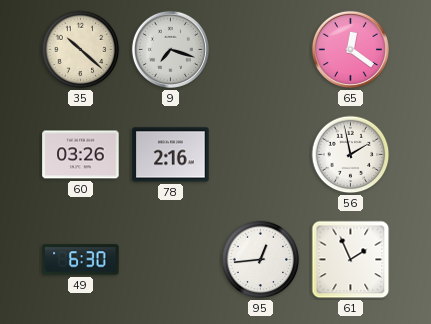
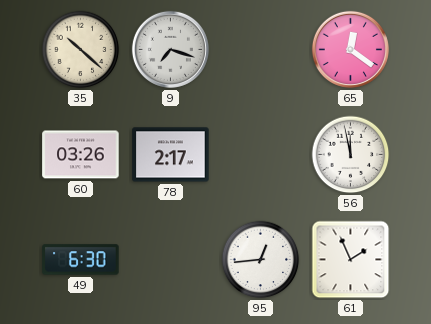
78: 2:16 -> 2:17 (171, 155)
56: 1:58 -> 11:58 (351, 155)
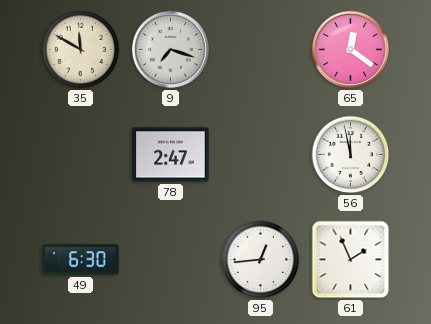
35: 10:22 -> 11:50 (81, 50)
60: 03:26 -> none (81, 155)
78: 2:17 -> 2:47 (171, 155)
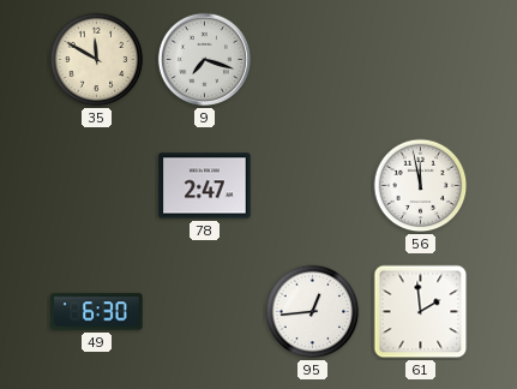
65: 12:21 -> none (350, 49)
61: 1:56 -> 1:59 (421, 312)
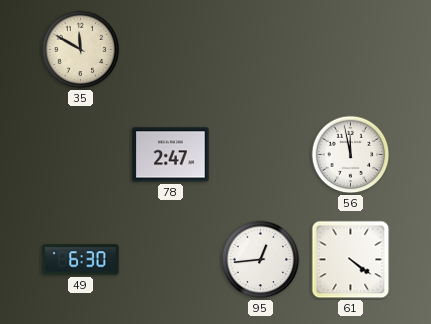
9: 7:18 -> none (204, 59)
61: 1:59 -> 4:21 (351, 260)
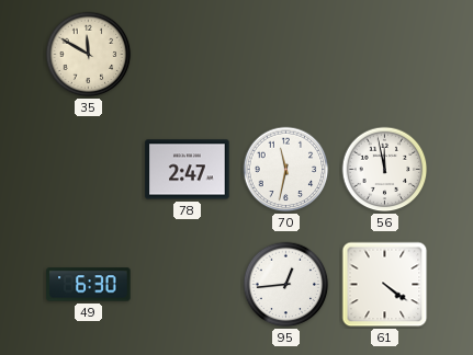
70: none -> 11:32 (286, 170)
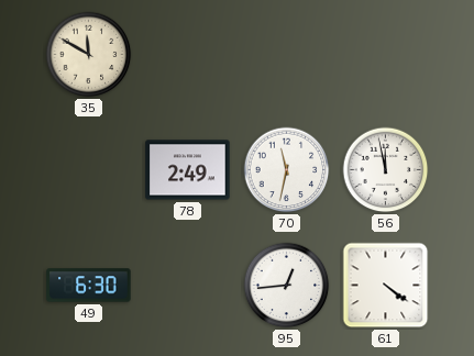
78: 2:47 -> 2:49 (188, 170)
